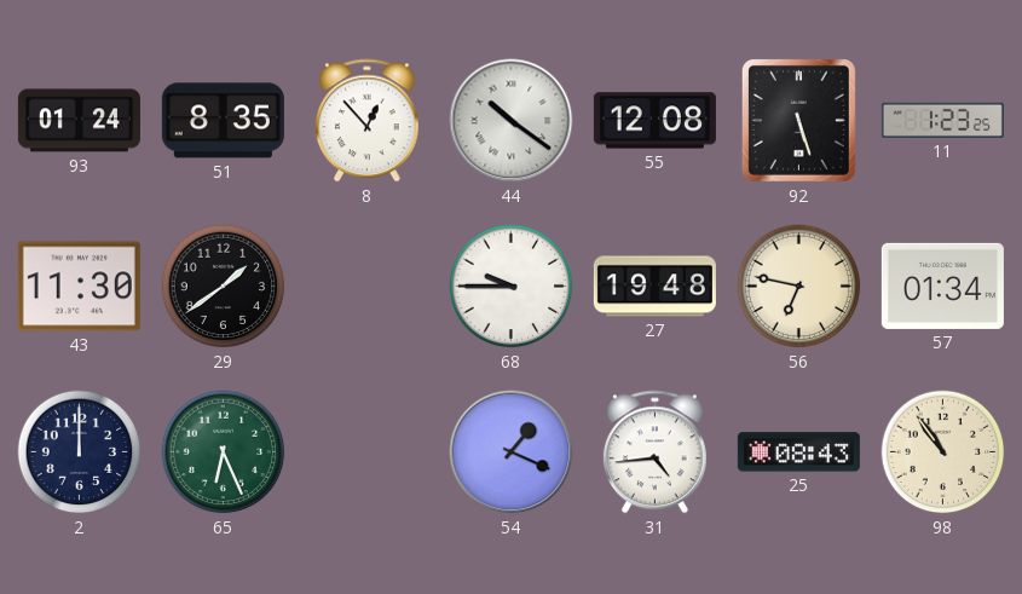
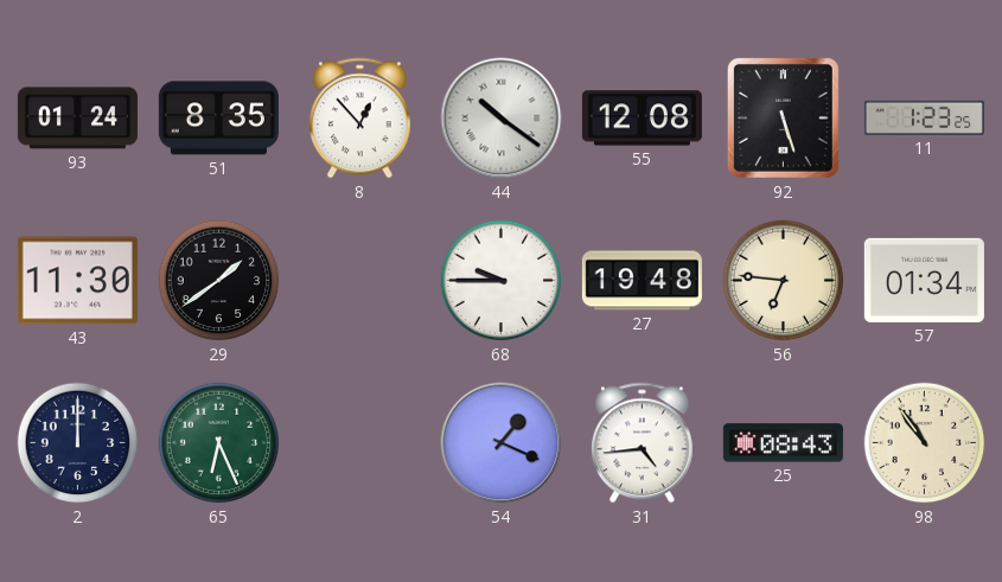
56: 6:47 -> 6:46 (784, 281)
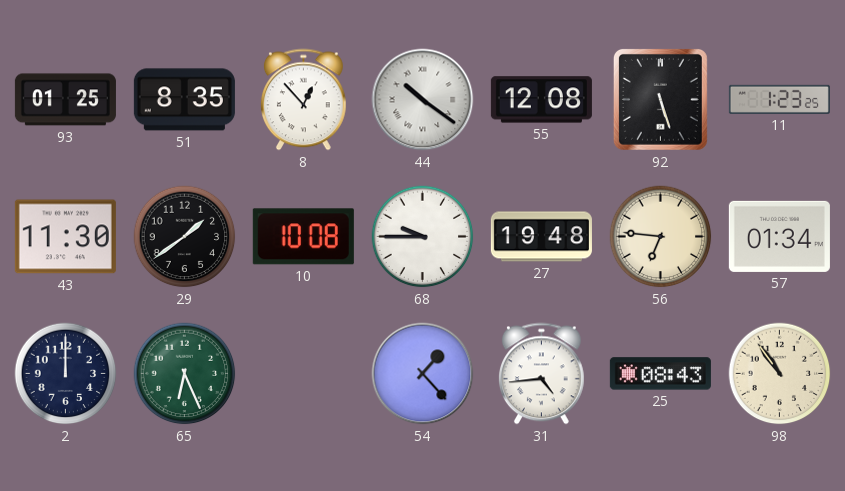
93: 01:24 -> 01:25 (65, 100)
10: none -> 10:08 (303, 237)
54: 1:19 -> 1:23 (423, 374)
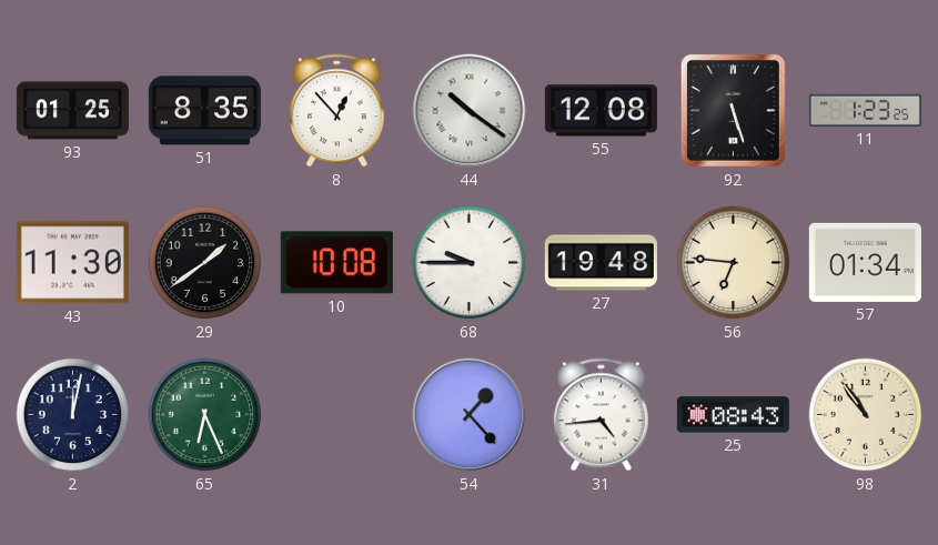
2: 12:00 -> 12:02 (73, 415)
